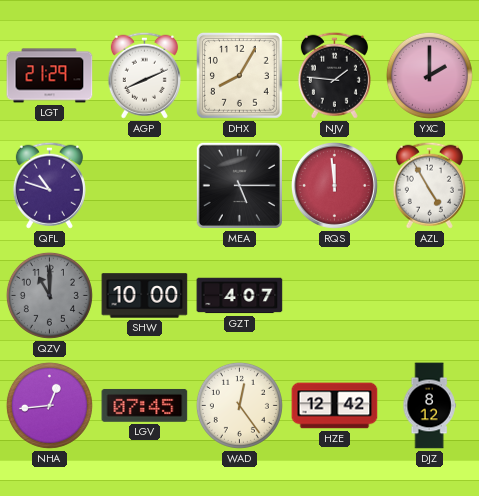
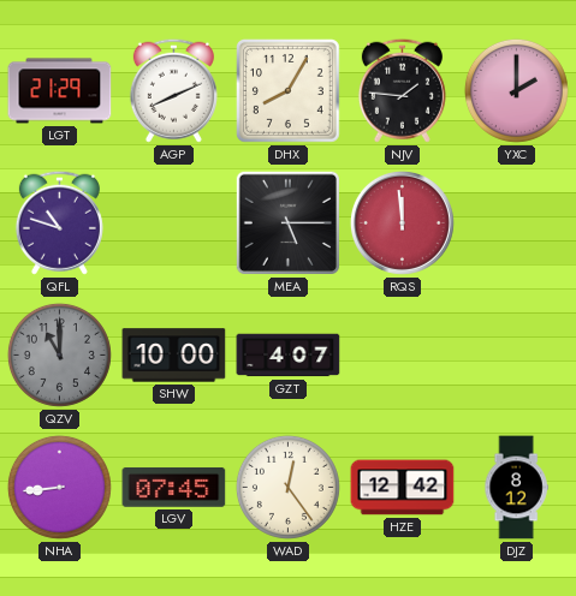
AZL: 4:55 -> none (429, 185)
NHA: 12:44 -> 8:44 (59, 487)
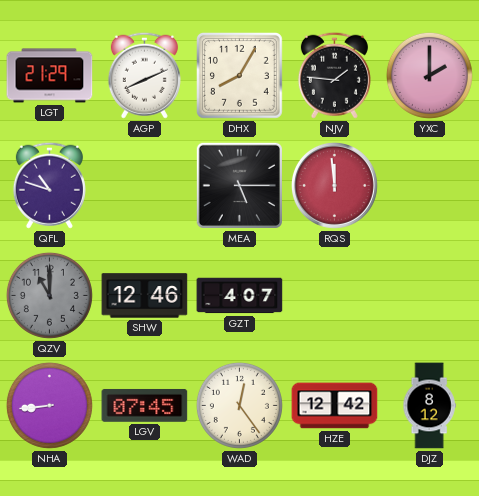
SHW: 10:00 -> 12:46 (145, 296)
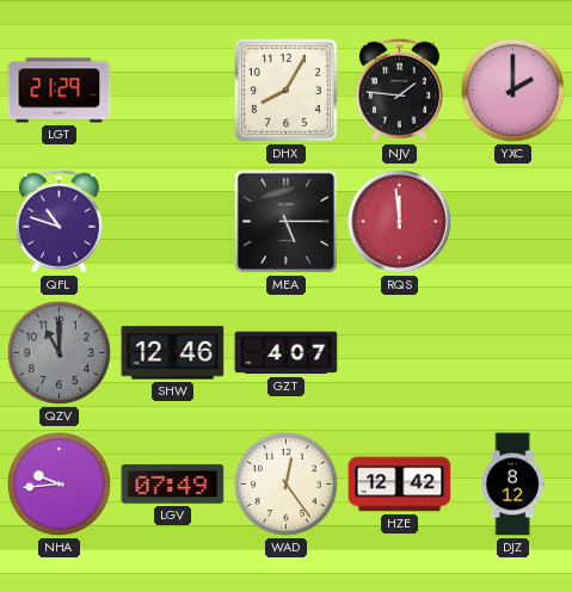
AGP: 8:11 -> none (144, 75)
NHA: 8:44 -> 9:44 (59, 483)
LGV: 07:45 -> 07:49 (173, 483)
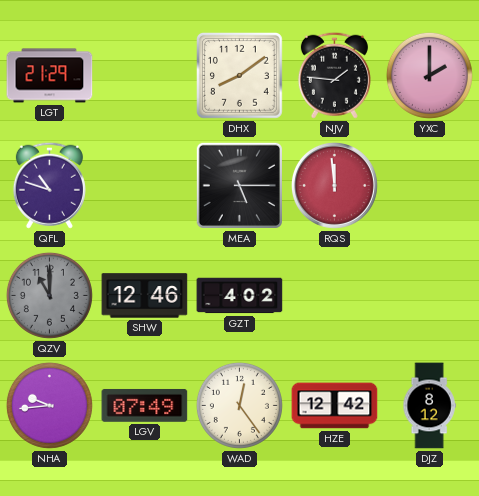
DHX: 8:05 -> 8:09 (239, 75)
GZT: 4:07 -> 4:02 (240, 296)
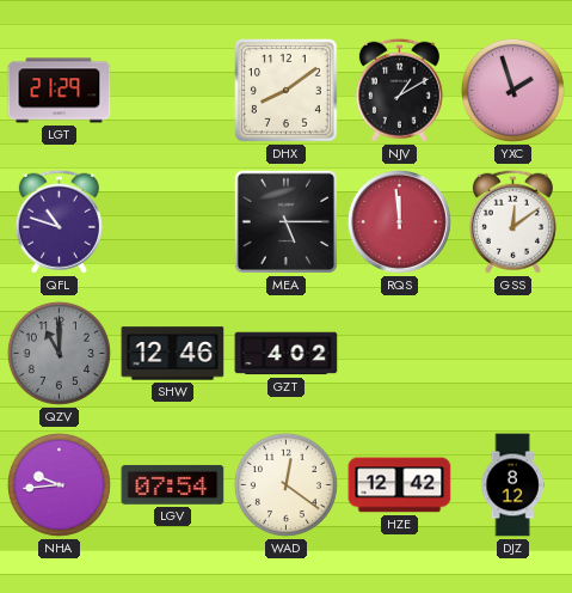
NJV: 1:46 -> 1:10 (399, 90)
YXC: 2:00 -> 1:57 (512, 90)
GSS: none -> 12:09 (512, 221)
LGV: 07:49 -> 07:54 (173, 484)
WAD: 12:24 -> 12:21 (285, 484)
